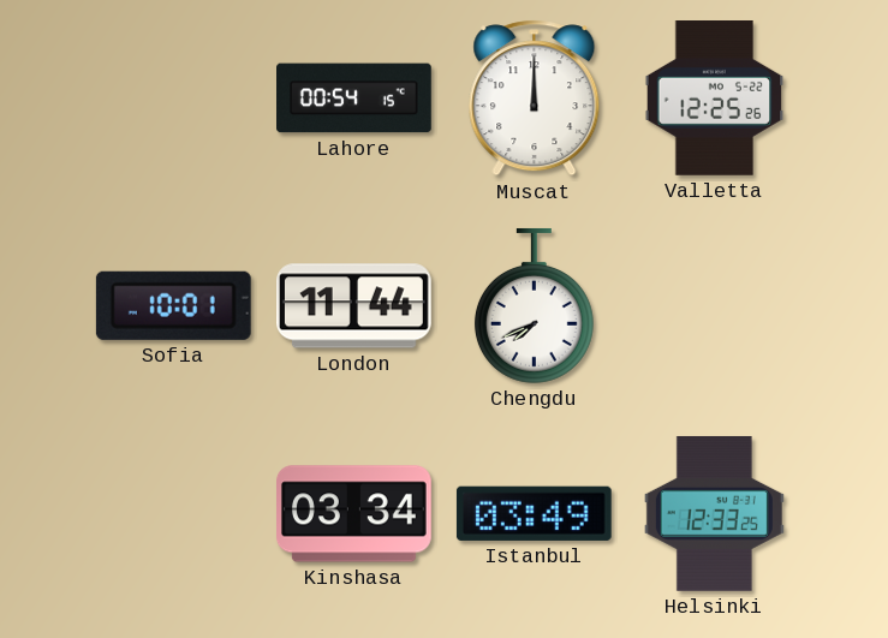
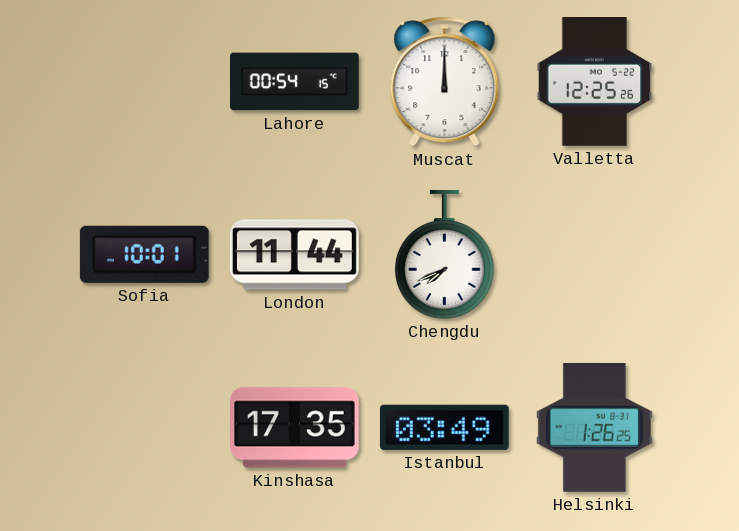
Kinshasa: 03:34 -> 17:35 (295, 428)
Helsinki: 12:33 -> 1:26 (594, 427)
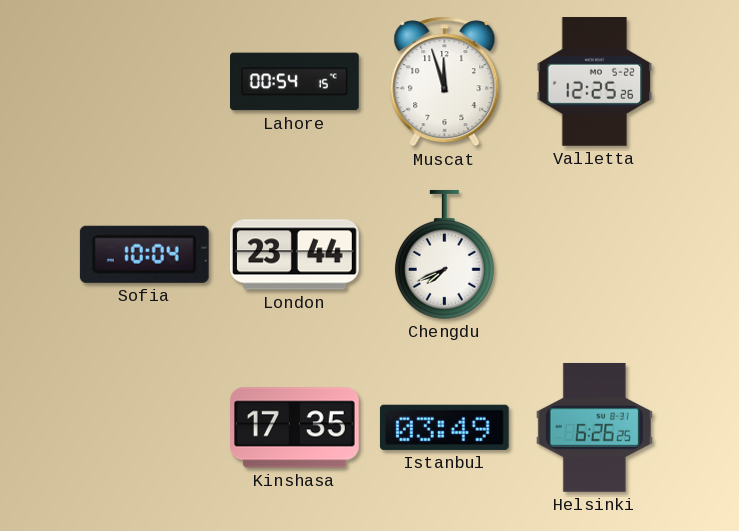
Muscat: 12:00 -> 11:57 (445, 82)
Sofia: 10:01 -> 10:04 (144, 254)
London: 11:44 -> 23:44 (295, 255)
Helsinki: 1:26 -> 6:26 (594, 427)
